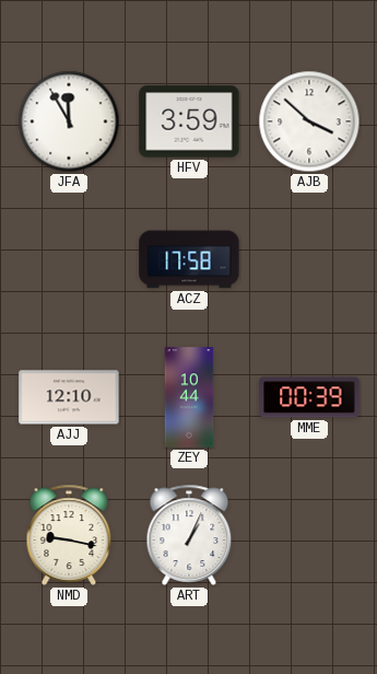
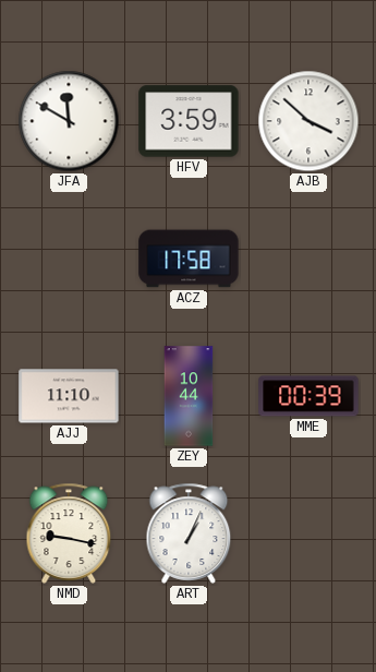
JFA: 11:55 -> 11:50 (69, 121)
AJJ: 12:10 -> 11:10 (69, 396)
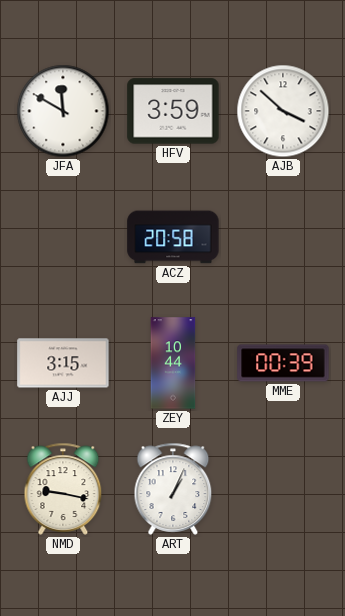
ACZ: 17:58 -> 20:58 (173, 237)
AJJ: 11:10 -> 3:15 (63, 363)
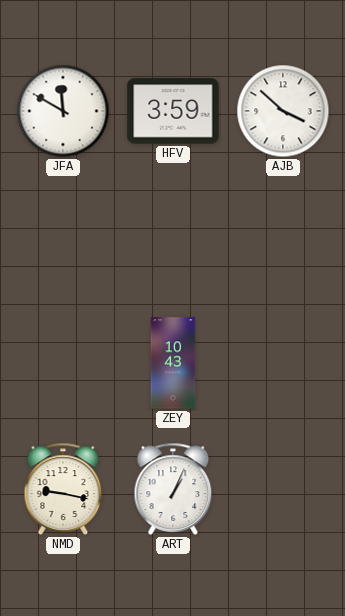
ACZ: 20:58 -> none (173, 237)
AJJ: 3:15 -> none (63, 363)
ZEY: 10:44 -> 10:43 (173, 363)
MME: 00:39 -> none (283, 363)
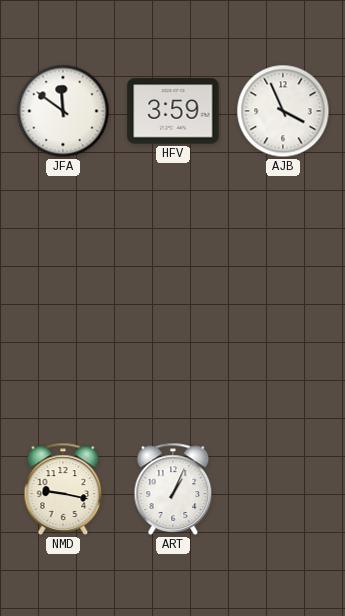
JFA: 11:50 -> 11:51 (63, 111)
AJB: 3:52 -> 3:56 (283, 111)
ZEY: 10:43 -> none (173, 363)
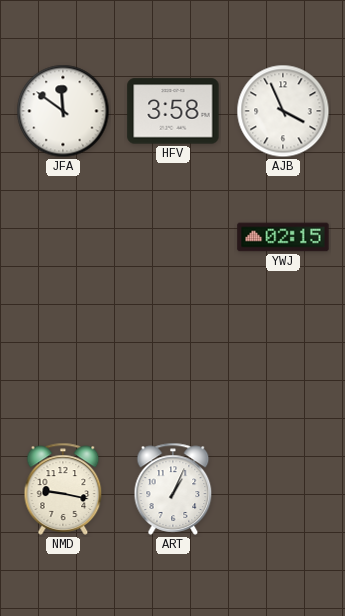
HFV: 3:59 -> 3:58 (173, 111)
YWJ: none -> 02:15 (283, 237)
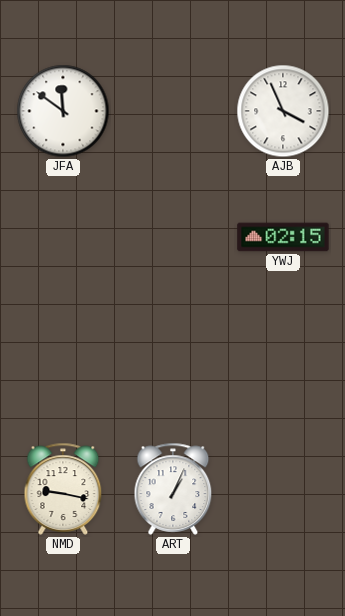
HFV: 3:58 -> none (173, 111)
